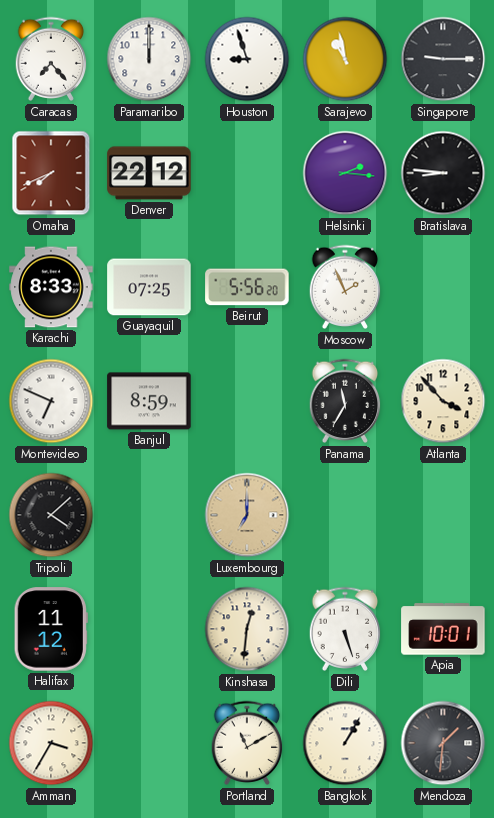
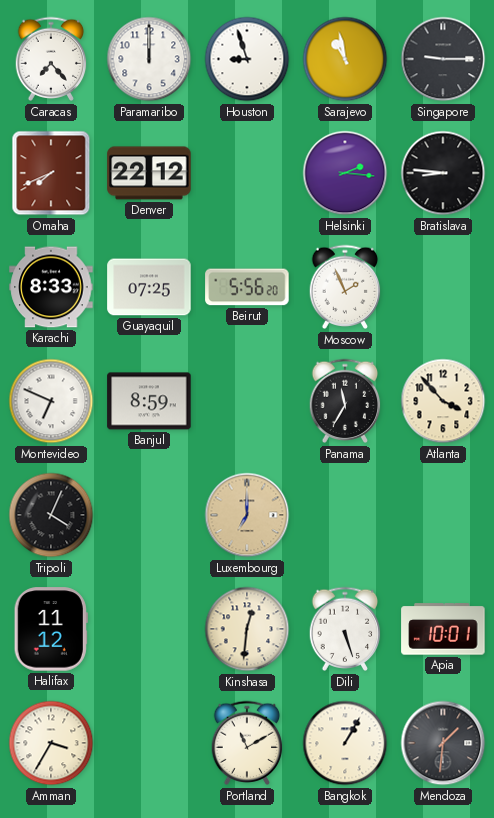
Tripoli: 4:08 -> 4:04 (51, 515)
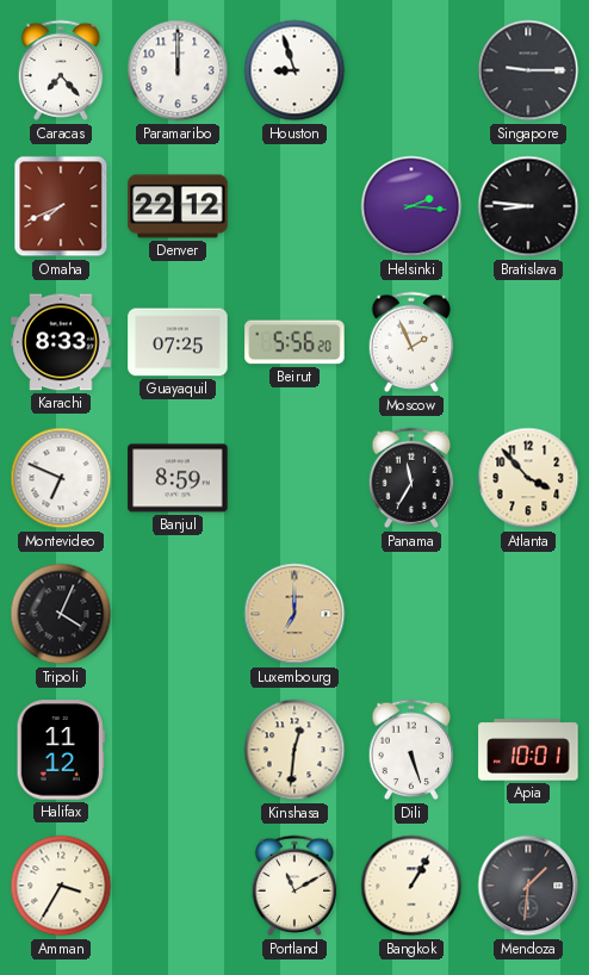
Sarajevo: 10:58 -> none (345, 59)
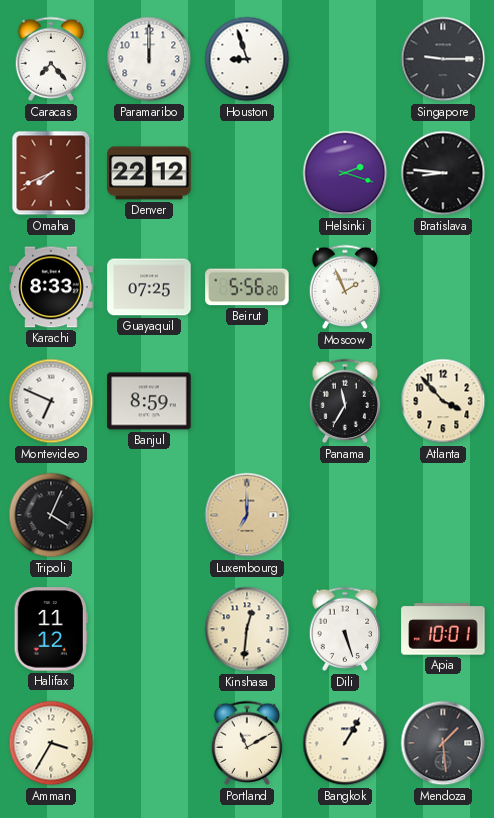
Helsinki: 2:16 -> 2:18 (345, 173)
Mendoza: 1:31 -> 1:29 (443, 743)
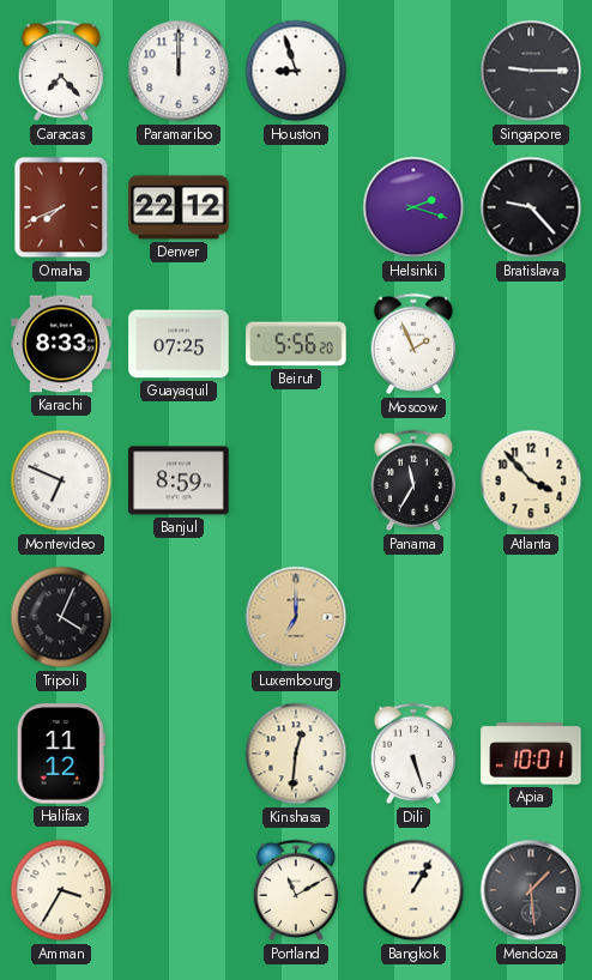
Bratislava: 8:46 -> 9:23 (531, 207)
